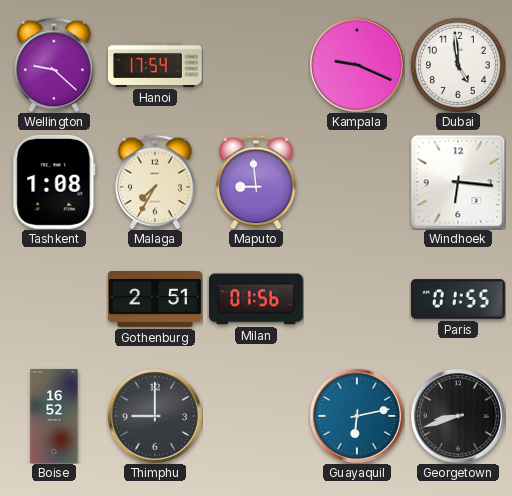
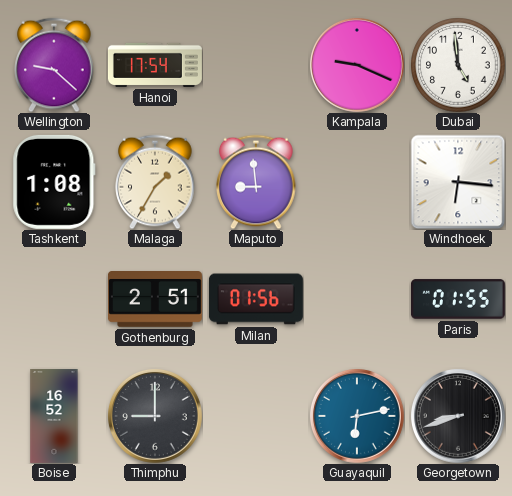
Malaga: 7:35 -> 1:35 (155, 182)
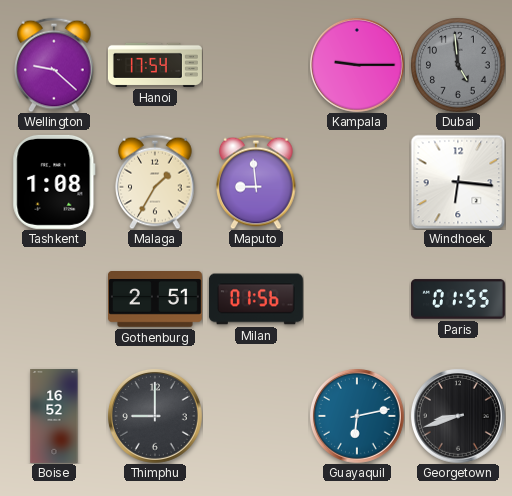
Kampala: 9:19 -> 9:15 (357, 65)
Dubai dial: white -> grey (458, 65)
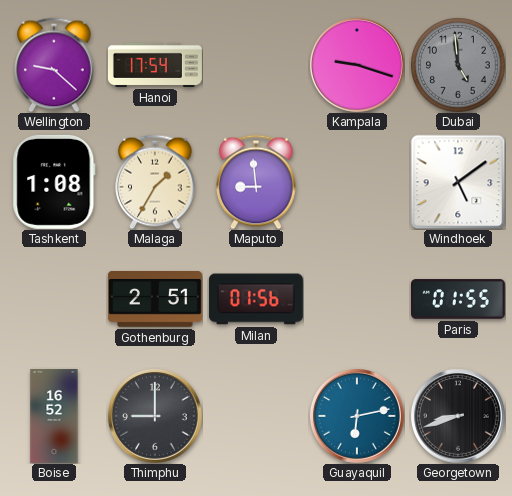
Kampala: 9:15 -> 9:18 (357, 65)
Windhoek: 6:16 -> 5:09 (458, 182)
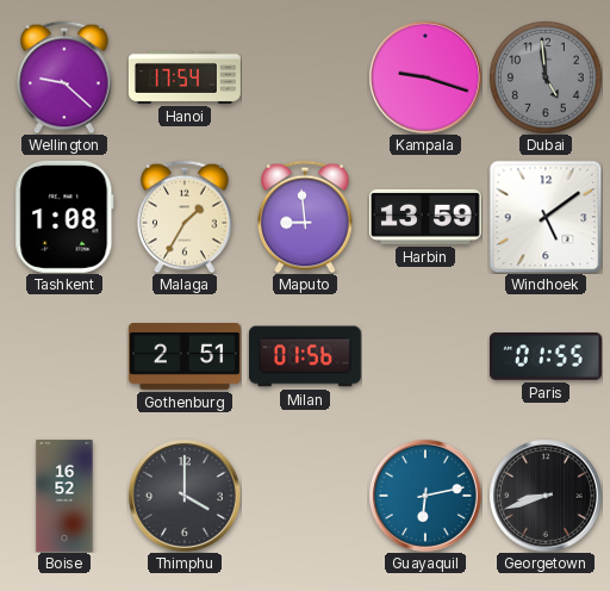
Harbin: none -> 13:59 (425, 217)
Thimphu: 9:00 -> 4:00 (185, 496)
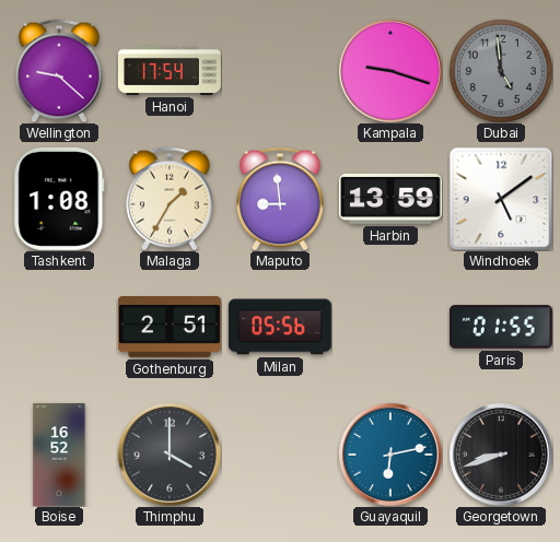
Milan: 01:56 -> 05:56 (280, 327)
